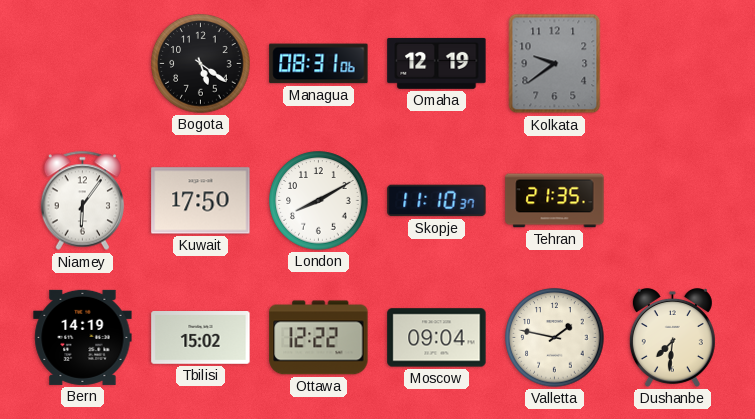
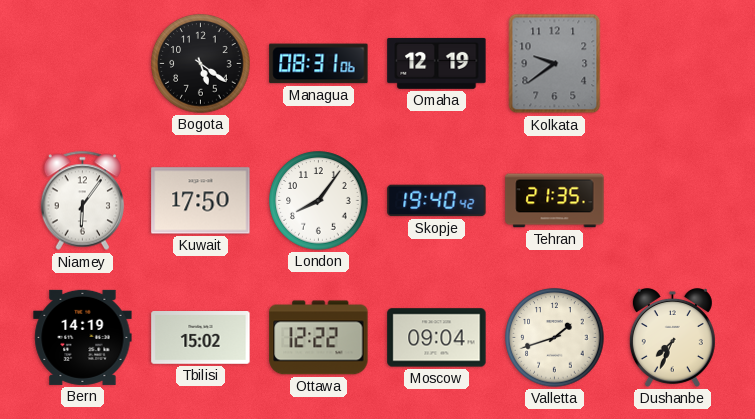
London: 8:10 -> 8:06 (319, 201)
Skopje: 11:10 -> 19:40 (437, 201)
Valletta: 1:47 -> 1:42 (555, 338)
Dushanbe: 7:31 -> 7:34 (672, 338)
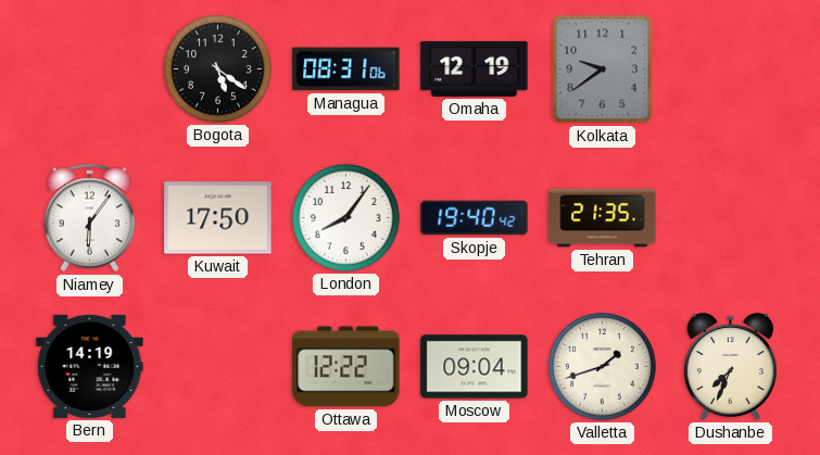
Tbilisi: 15:02 -> none (201, 338)
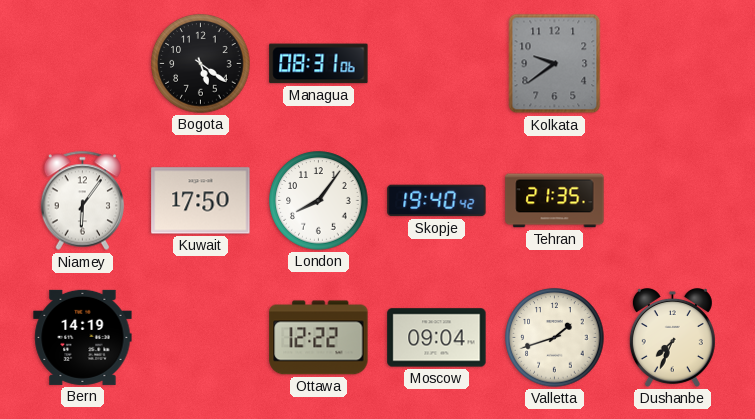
Omaha: 12:19 -> none (475, 68)
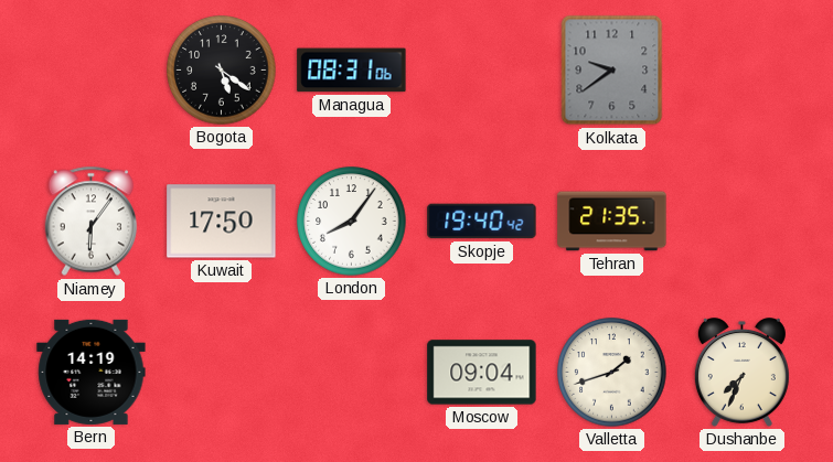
Ottawa: 12:22 -> none (319, 338)
